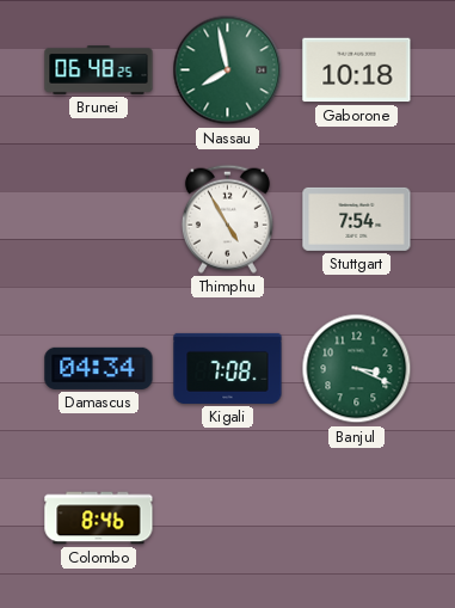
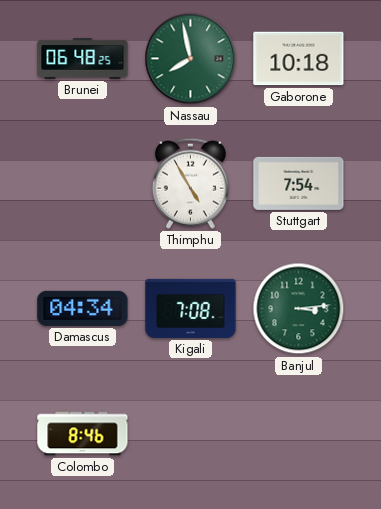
Banjul: 3:19 -> 3:14 (299, 309)
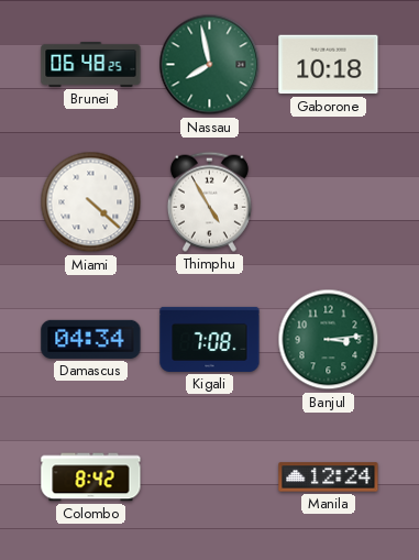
Miami: none -> 4:22 (91, 202)
Stuttgart: 7:54 -> none (299, 183)
Colombo: 8:46 -> 8:42 (91, 477)
Manila: none -> 12:24 (329, 477)
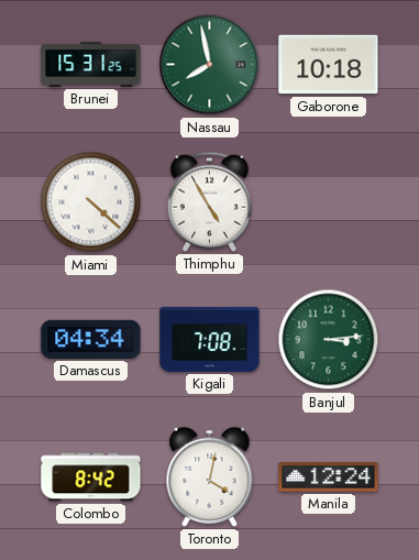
Brunei: 06:48 -> 15:31 (91, 65)
Toronto: none -> 4:02 (210, 476)
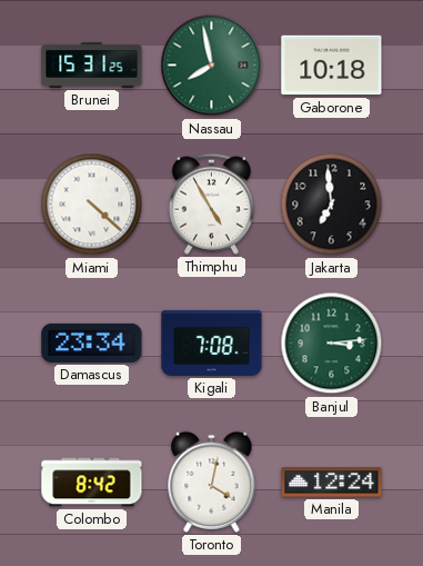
Jakarta: none -> 6:59 (332, 205)
Damascus: 04:34 -> 23:34 (92, 342)
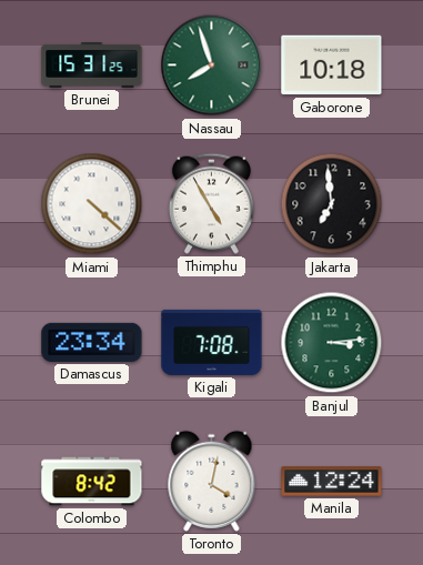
Nassau: 7:58 -> 7:57 (212, 65)
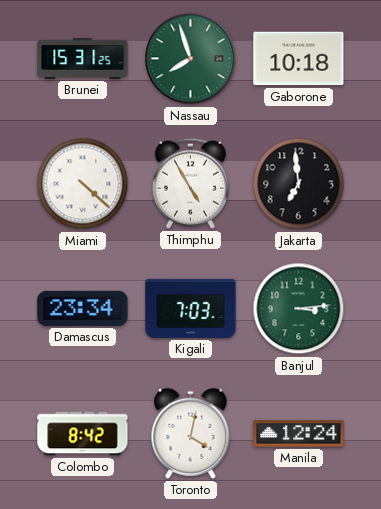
Kigali: 7:08 -> 7:03 (191, 308)
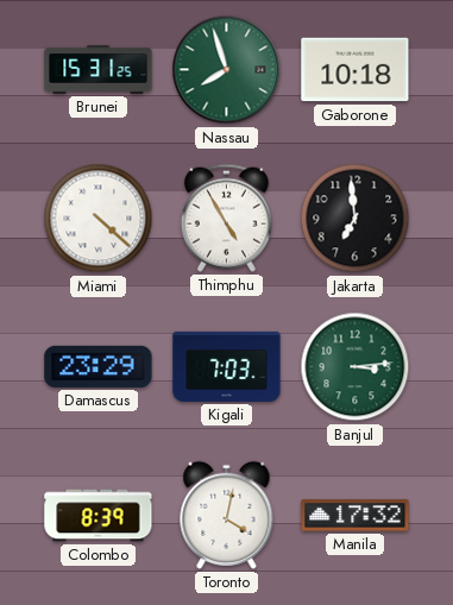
Damascus: 23:34 -> 23:29 (99, 366)
Colombo: 8:42 -> 8:39 (99, 516)
Manila: 12:24 -> 17:32 (356, 516)
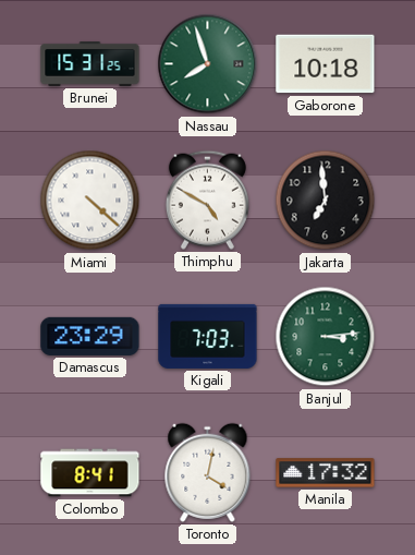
Thimphu: 4:55 -> 4:50 (207, 200)
Colombo: 8:39 -> 8:41 (90, 473)
